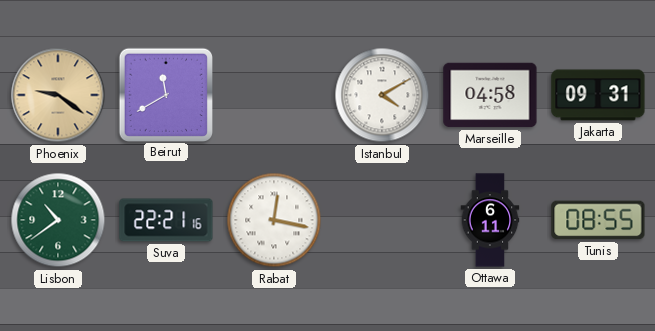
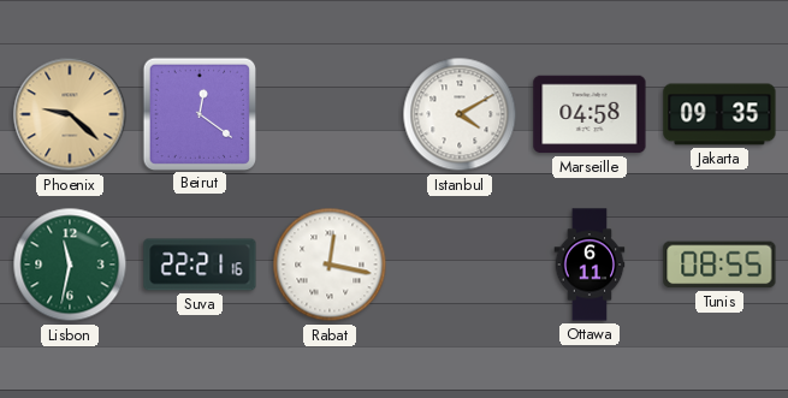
Phoenix: 9:21 -> 9:22 (70, 114)
Beirut: 11:40 -> 12:21 (199, 113)
Jakarta: 09:31 -> 09:35 (719, 114)
Lisbon: 10:39 -> 11:32 (70, 265)
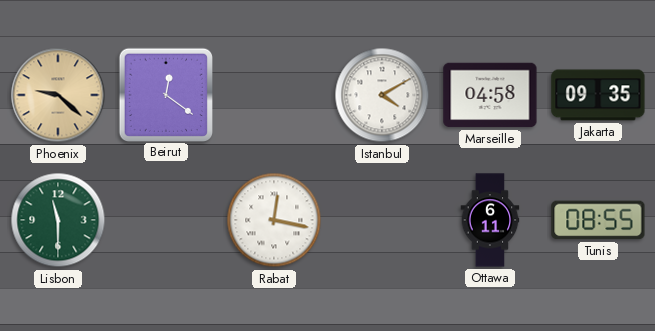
Lisbon: 11:32 -> 11:30 (58, 220)
Suva: 22:21 -> none (200, 265)
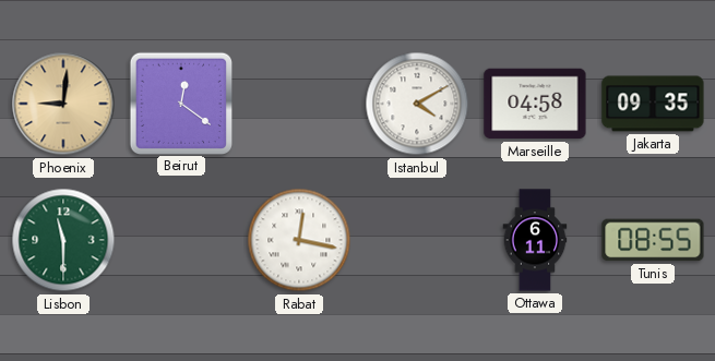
Phoenix: 9:22 -> 9:01 (63, 104)
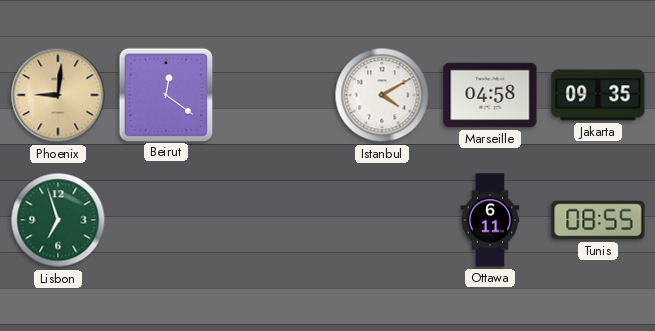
Lisbon: 11:30 -> 6:57 (58, 220)
Rabat: 12:17 -> none (299, 240)
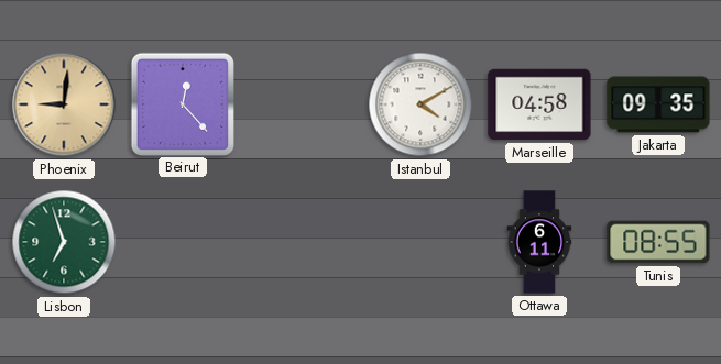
Beirut: 12:21 -> 12:23 (182, 103)
